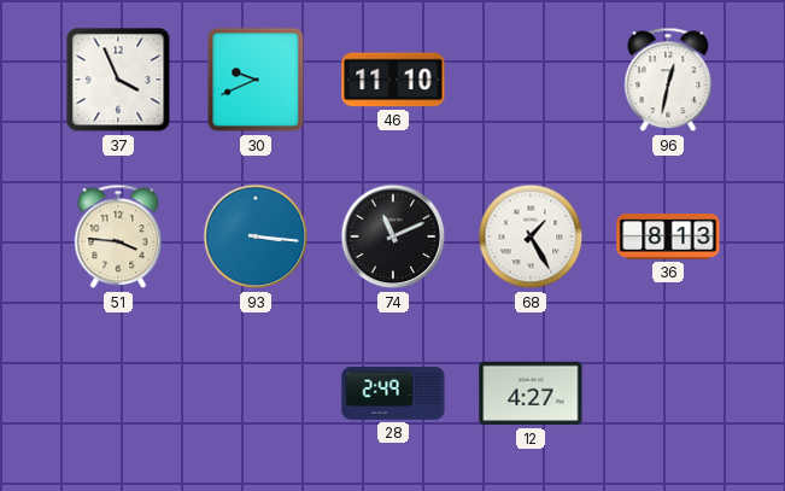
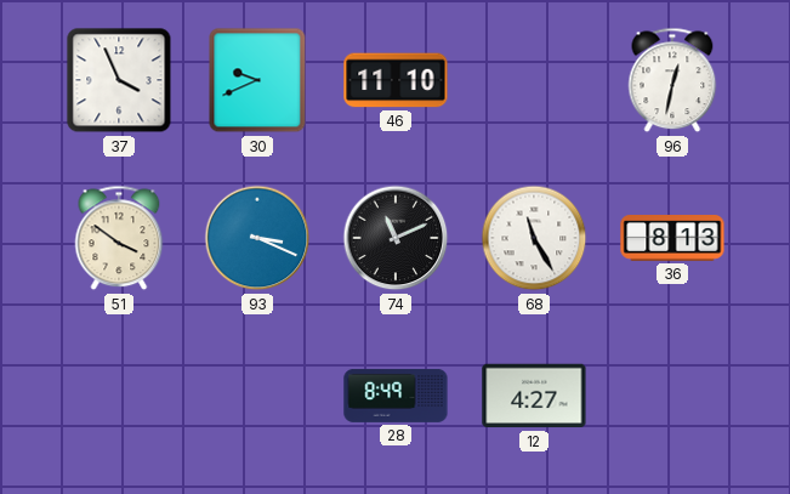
51: 3:46 -> 3:51 (119, 238)
93: 3:16 -> 3:19 (257, 238)
68: 1:25 -> 11:25 (534, 238)
28: 2:49 -> 8:49 (396, 396)
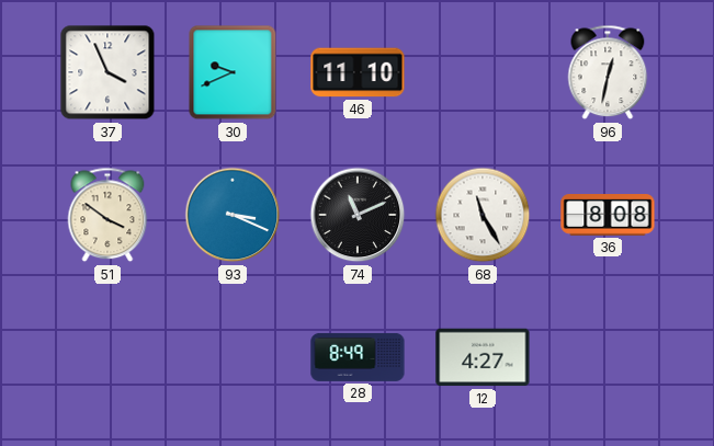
36: 8:13 -> 8:08 (608, 216)
